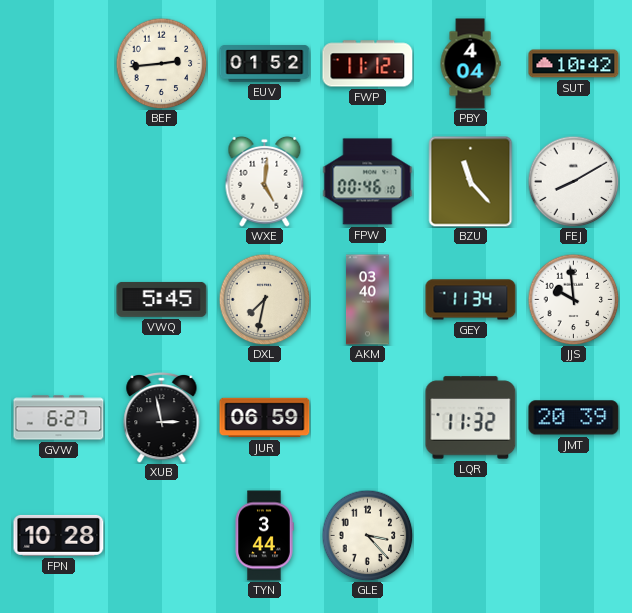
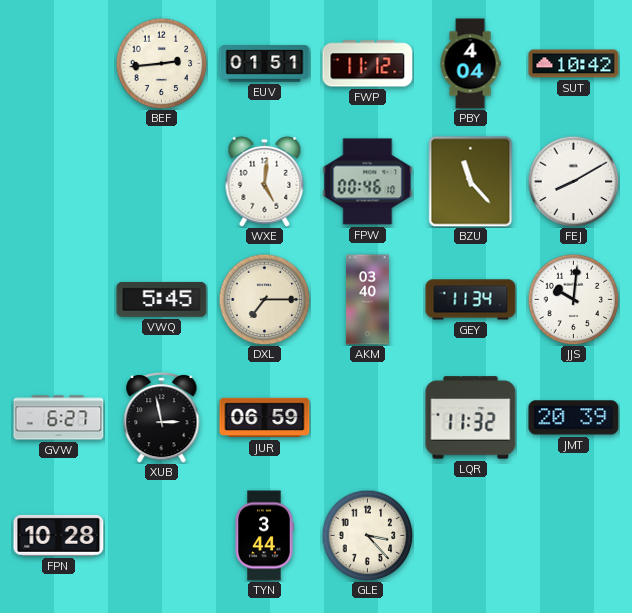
EUV: 01:52 -> 01:51 (265, 64)
DXL: 7:32 -> 7:15 (264, 299)
JJS: 9:59 -> 10:01 (573, 299)
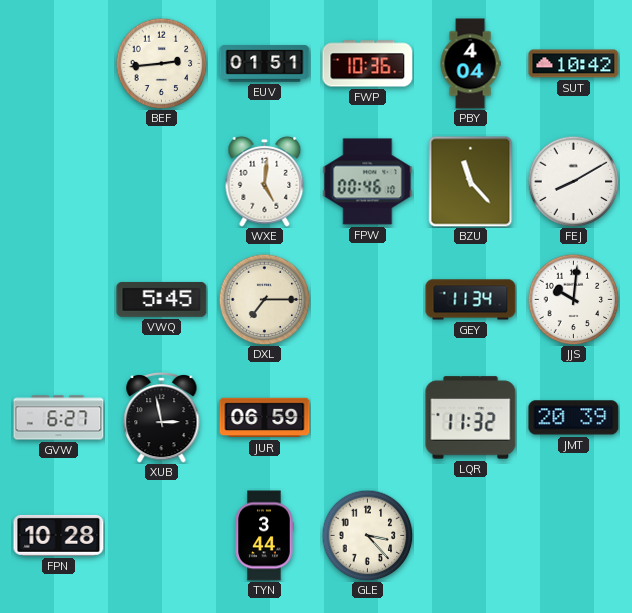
FWP: 11:12 -> 10:36 (368, 64)
AKM: 03:40 -> none (367, 300)
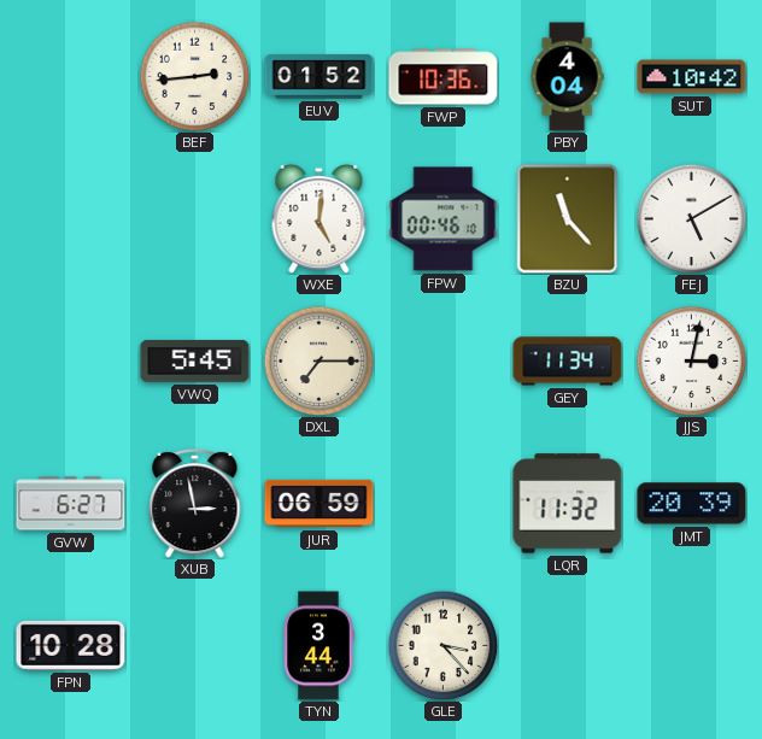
EUV: 01:51 -> 01:52 (320, 77)
FEJ: 8:10 -> 5:10 (691, 218)
JJS: 10:01 -> 3:02 (691, 360)
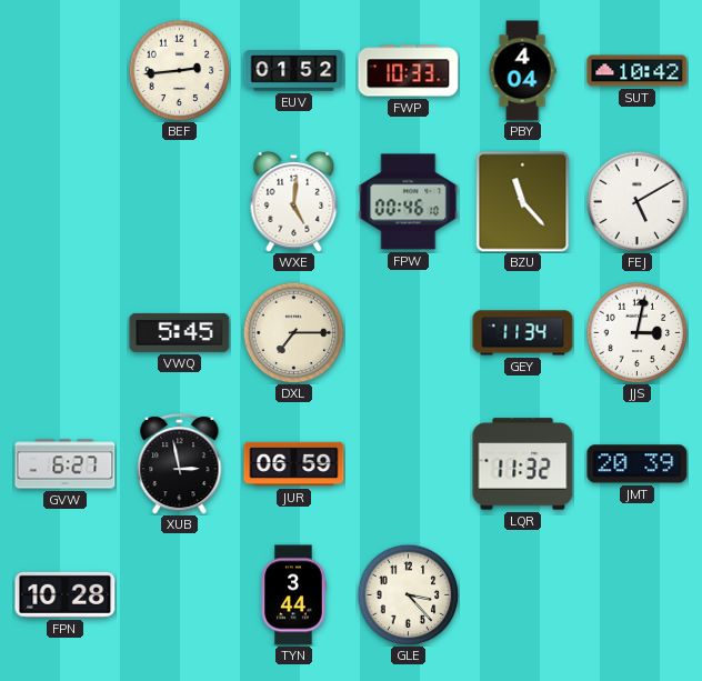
FWP: 10:36 -> 10:33 (409, 71)
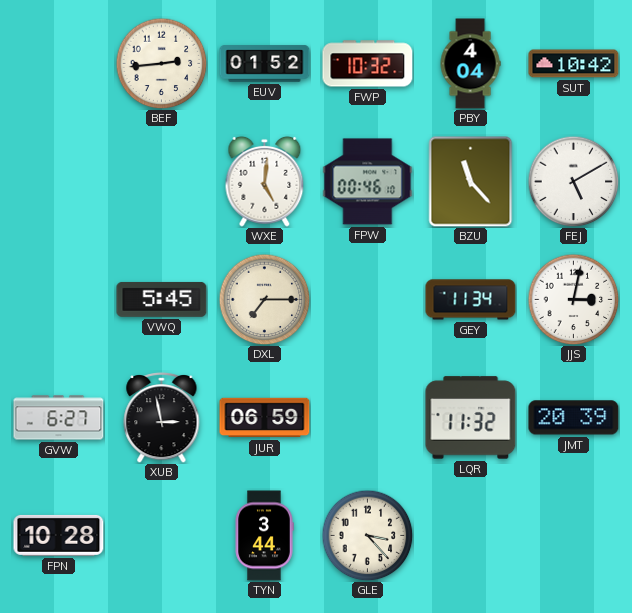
FWP: 10:33 -> 10:32 (368, 64)
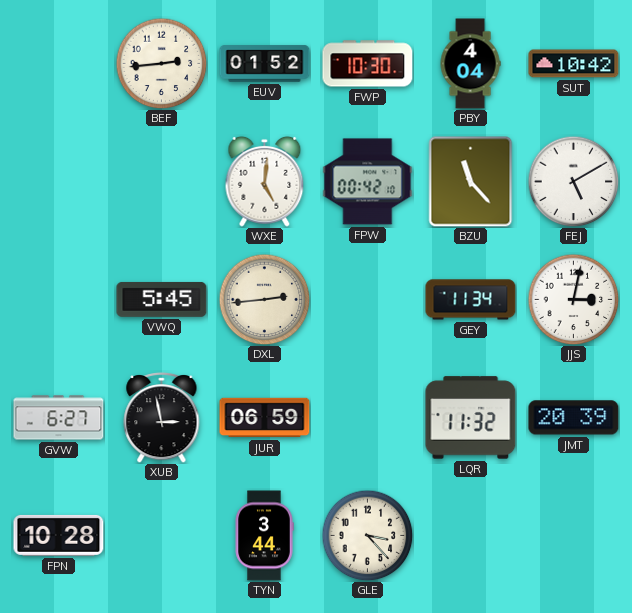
FWP: 10:32 -> 10:30 (368, 64)
FPW: 00:46 -> 00:42 (368, 182)
DXL: 7:15 -> 2:44 (264, 299)
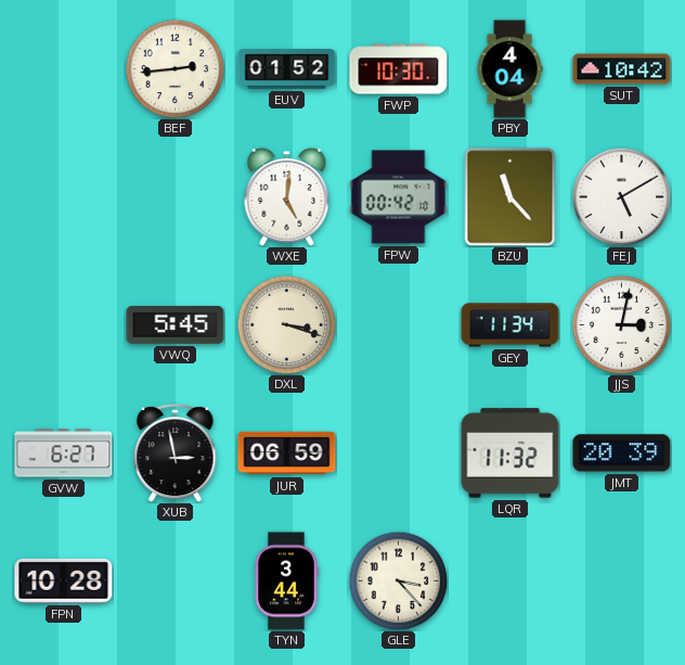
DXL: 2:44 -> 3:18 (286, 324)
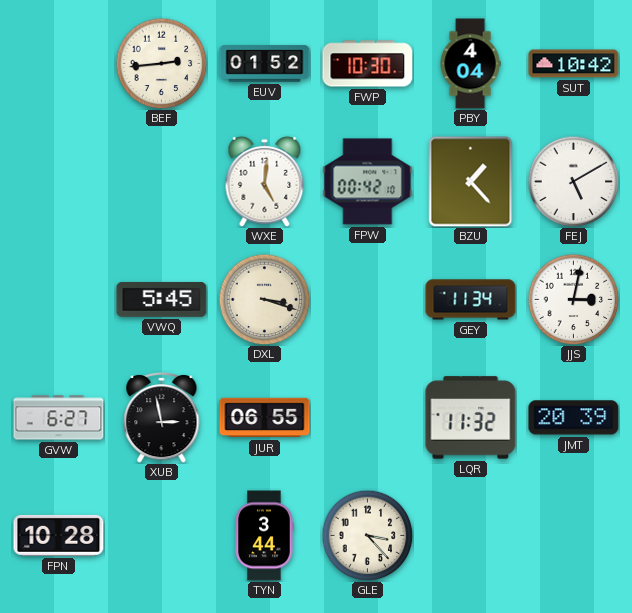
BZU: 11:23 -> 1:23 (471, 182)
JUR: 06:59 -> 06:55 (265, 418)
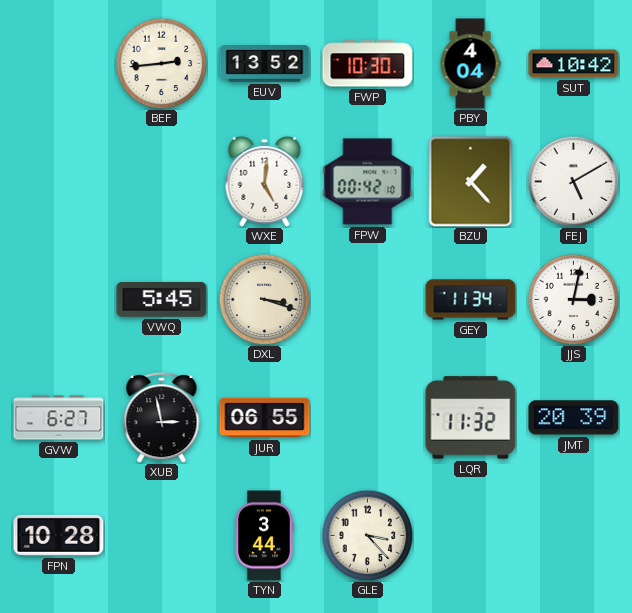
EUV: 01:52 -> 13:52 (265, 64)
